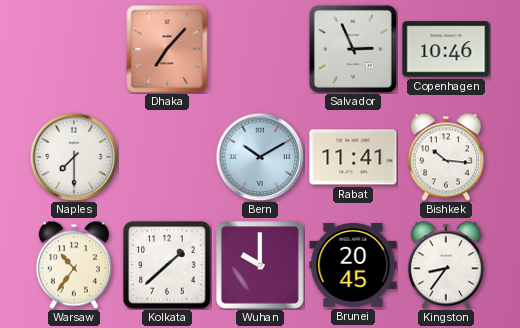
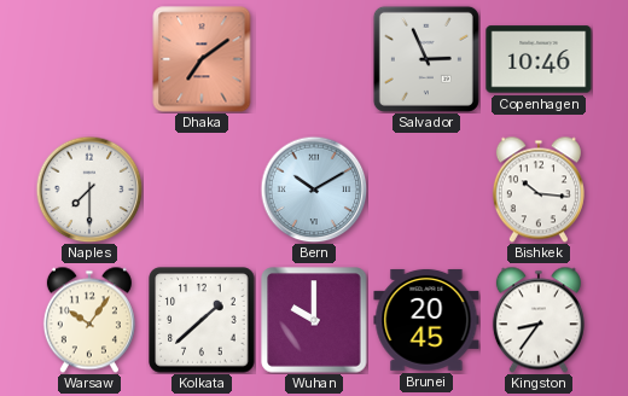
Dhaka: 7:07 -> 7:09 (202, 59)
Rabat: 11:41 -> none (353, 157)
Warsaw: 10:36 -> 10:06 (89, 320)
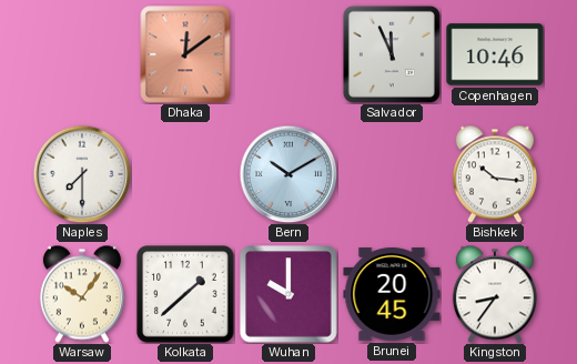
Dhaka: 7:09 -> 12:09 (185, 54)
Salvador: 2:56 -> 11:56 (392, 54)
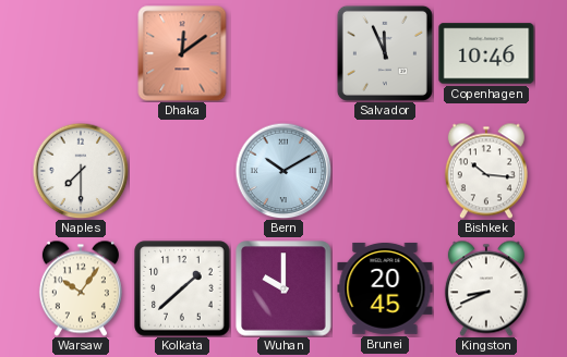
Kingston: 8:36 -> 8:41 (486, 288)
